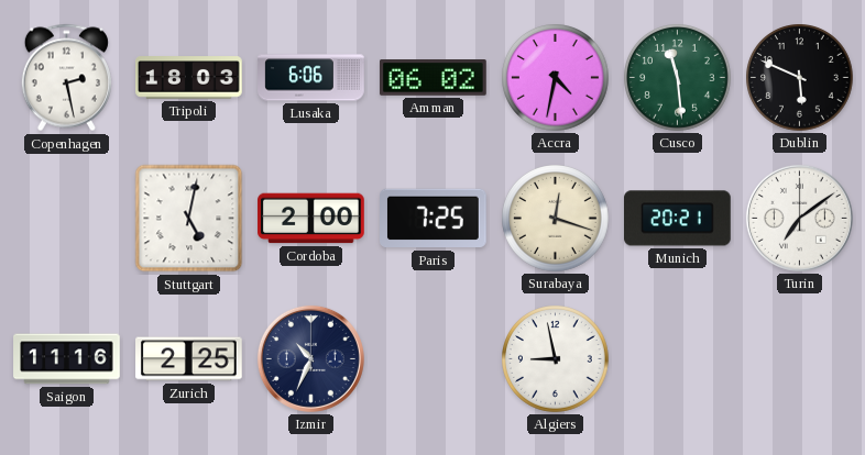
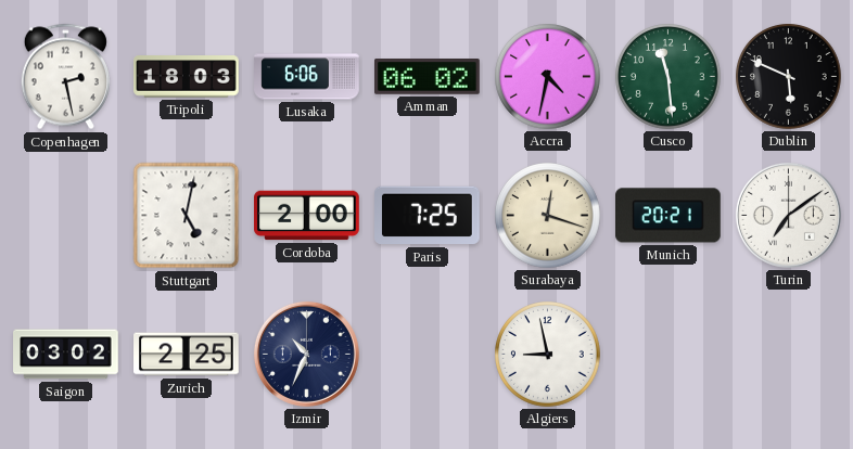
Saigon: 11:16 -> 03:02 (66, 355)
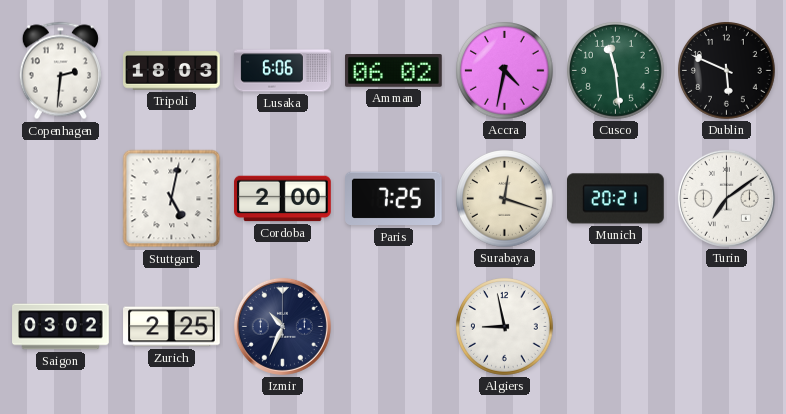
Copenhagen: 2:28 -> 2:31 (60, 71)
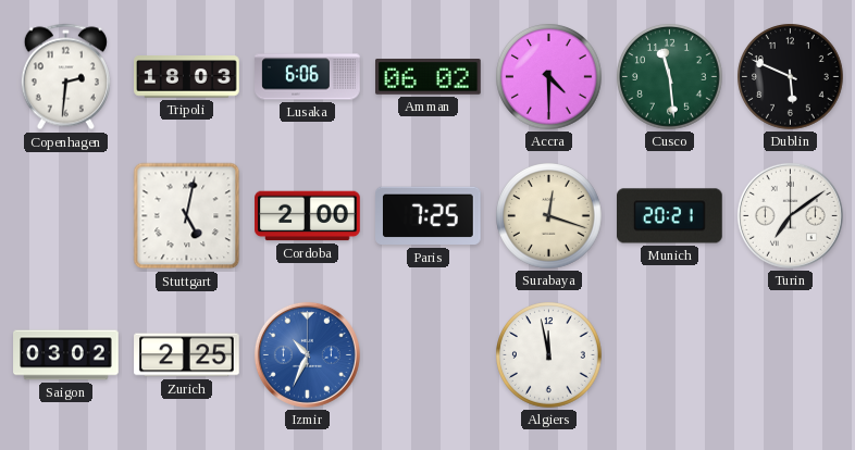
Accra: 4:32 -> 4:30 (549, 77)
Izmir dial: navy -> blue (307, 354)
Algiers: 8:58 -> 11:58 (549, 355)
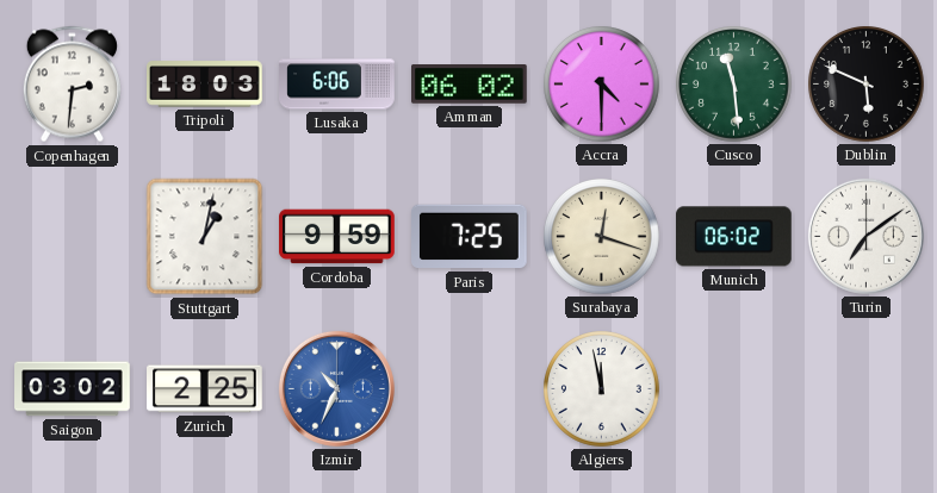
Stuttgart: 5:02 -> 1:02 (205, 237)
Cordoba: 2:00 -> 9:59 (337, 237)
Munich: 20:21 -> 06:02 (734, 237)
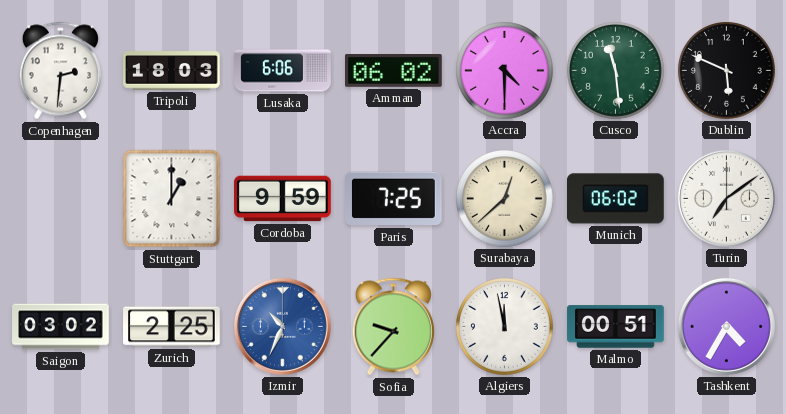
Stuttgart: 1:02 -> 1:00 (172, 199)
Surabaya: 12:18 -> 12:38 (505, 199)
Sofia: none -> 9:37 (393, 327)
Malmo: none -> 00:51 (616, 327)
Tashkent: none -> 4:35 (726, 326)
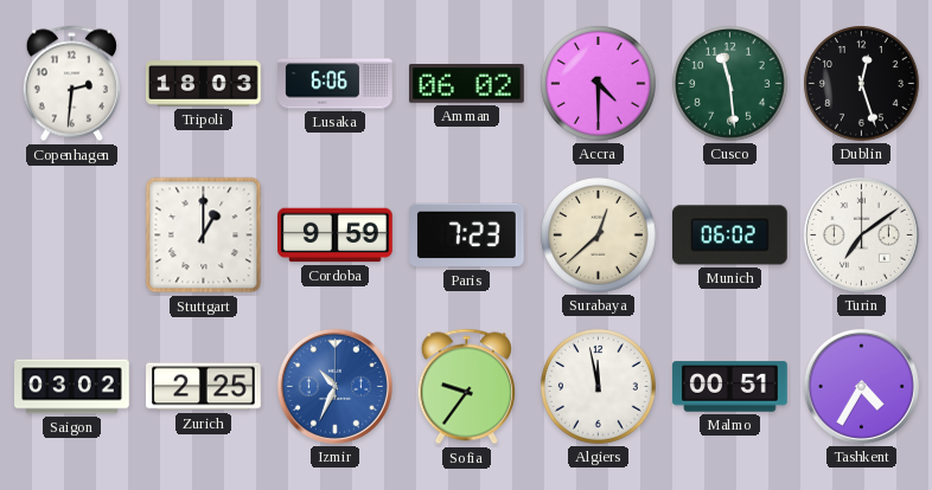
Dublin: 5:49 -> 12:27 (862, 84)
Paris: 7:25 -> 7:23 (467, 236)
Sofia: 9:37 -> 9:36 (466, 387)
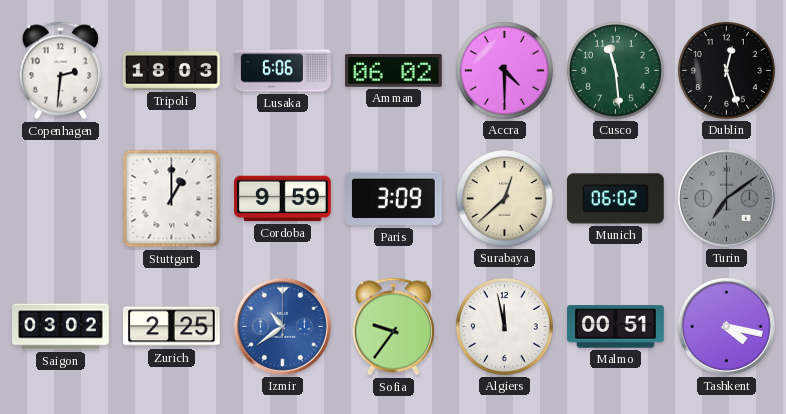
Paris: 7:23 -> 3:09 (394, 199)
Turin dial: white -> grey (726, 198)
Izmir: 10:34 -> 10:39 (282, 326)
Tashkent: 4:35 -> 4:17 (726, 326)
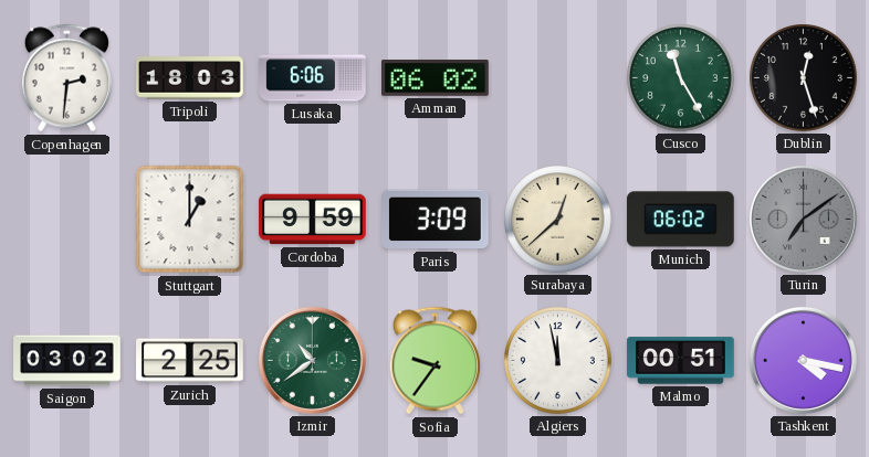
Accra: 4:30 -> none (505, 71)
Cusco: 11:29 -> 11:25 (681, 78)
Izmir dial: blue -> green (312, 360)
